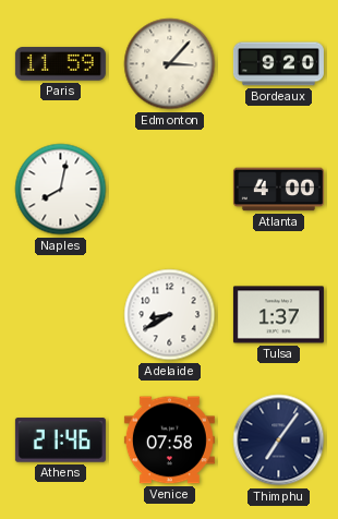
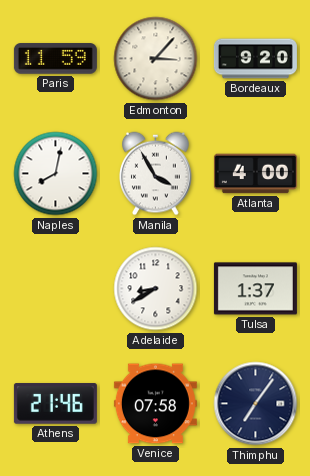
Manila: none -> 3:55 (156, 174)
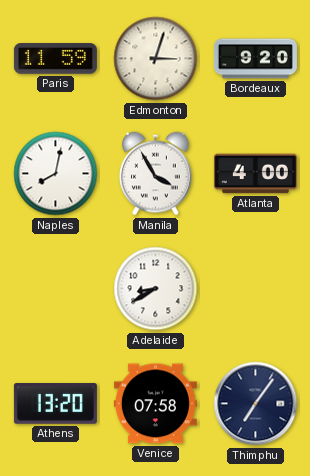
Edmonton: 3:07 -> 3:03 (156, 59)
Tulsa: 1:37 -> none (255, 289)
Athens: 21:46 -> 13:20 (55, 404)
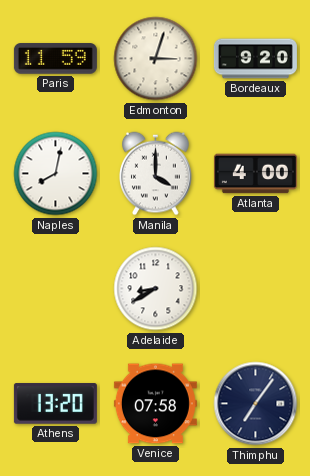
Manila: 3:55 -> 4:00 (156, 174)
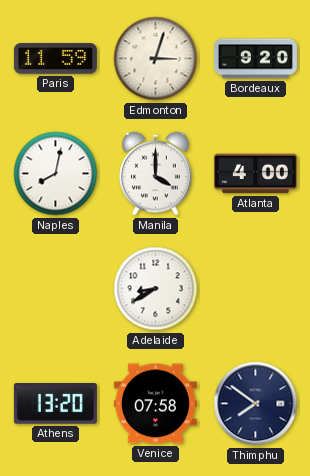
Thimphu: 7:06 -> 7:51 (256, 404)
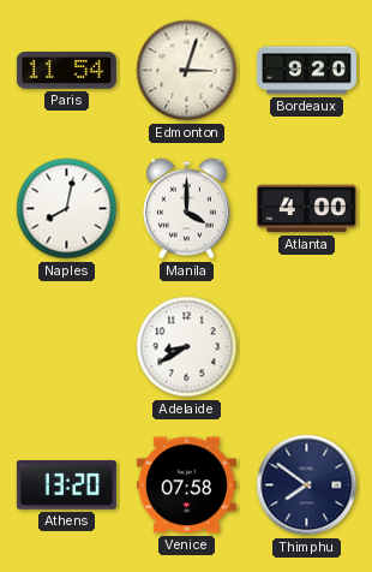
Paris: 11:59 -> 11:54 (66, 71)
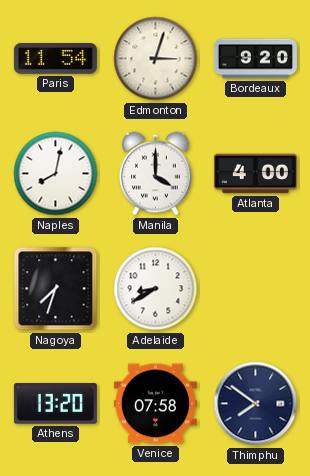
Nagoya: none -> 7:33 (56, 289)
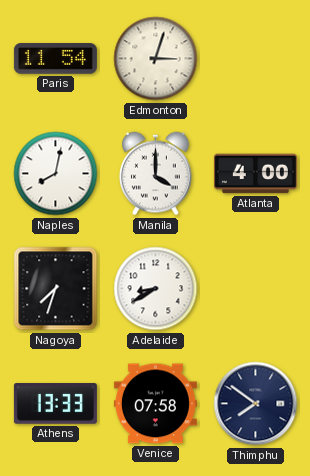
Bordeaux: 9:20 -> none (255, 59)
Athens: 13:20 -> 13:33 (55, 404)
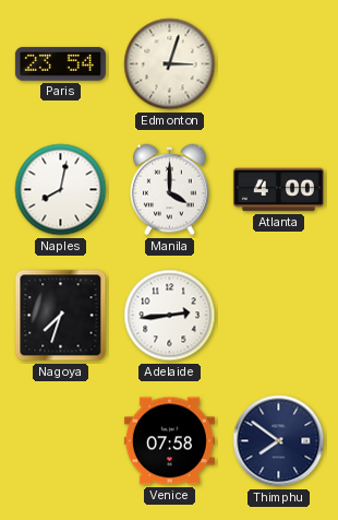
Paris: 11:54 -> 23:54 (60, 64)
Adelaide: 8:40 -> 2:44 (170, 316)
Athens: 13:33 -> none (55, 404)
